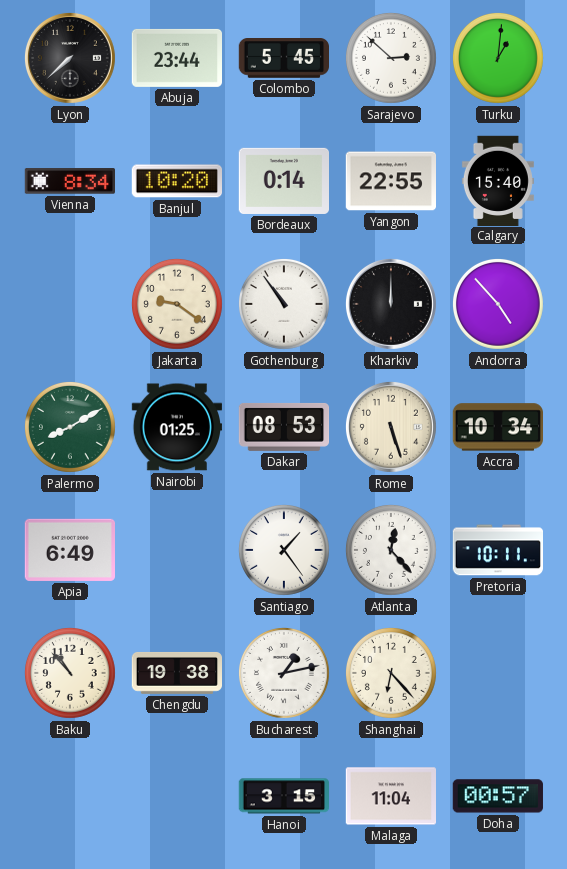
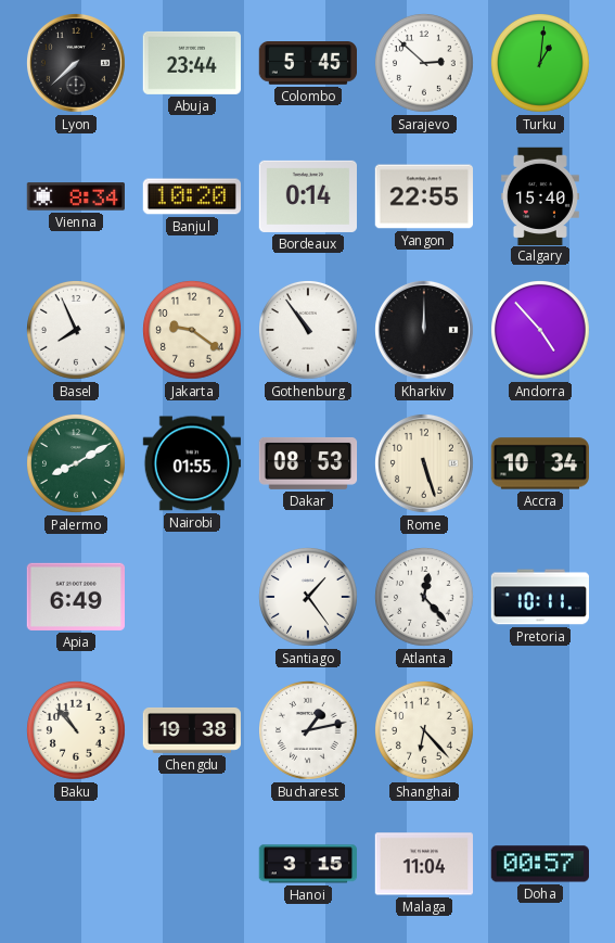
Basel: none -> 7:56 (77, 331)
Nairobi: 01:25 -> 01:55 (191, 463)
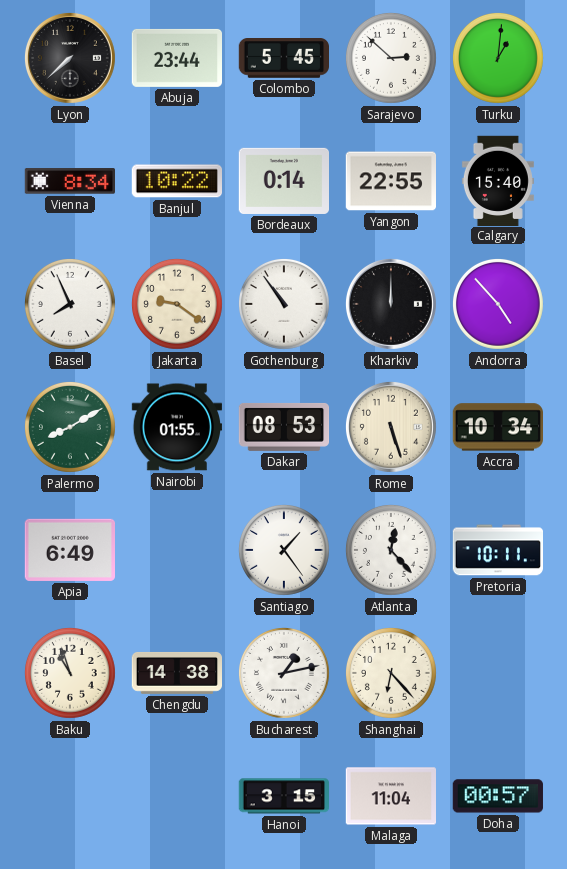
Banjul: 10:20 -> 10:22 (176, 181)
Baku: 10:53 -> 10:57 (71, 674)
Chengdu: 19:38 -> 14:38 (176, 673)
